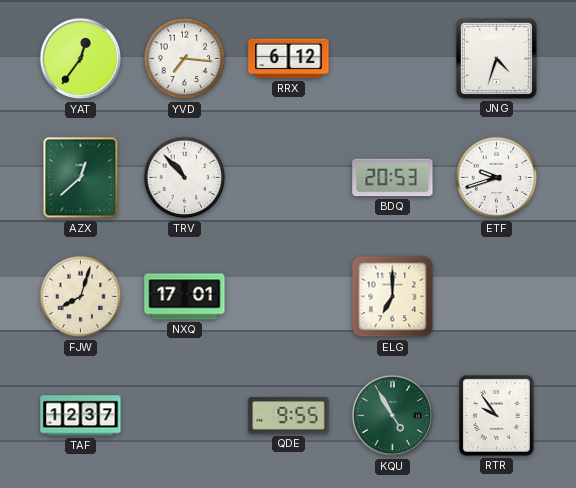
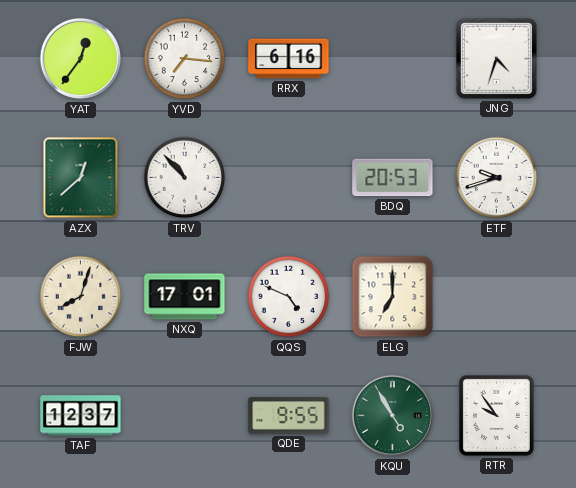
RRX: 6:12 -> 6:16 (289, 59)
QQS: none -> 4:49 (289, 297)
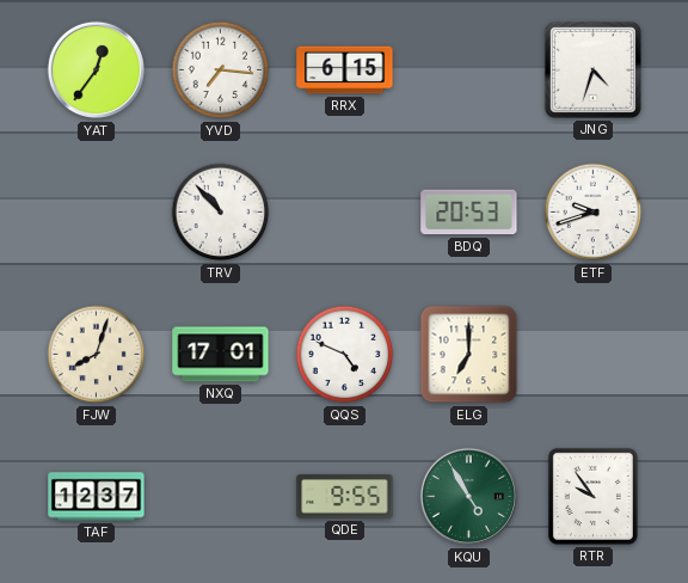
RRX: 6:16 -> 6:15 (345, 70)
AZX: 12:38 -> none (81, 178)
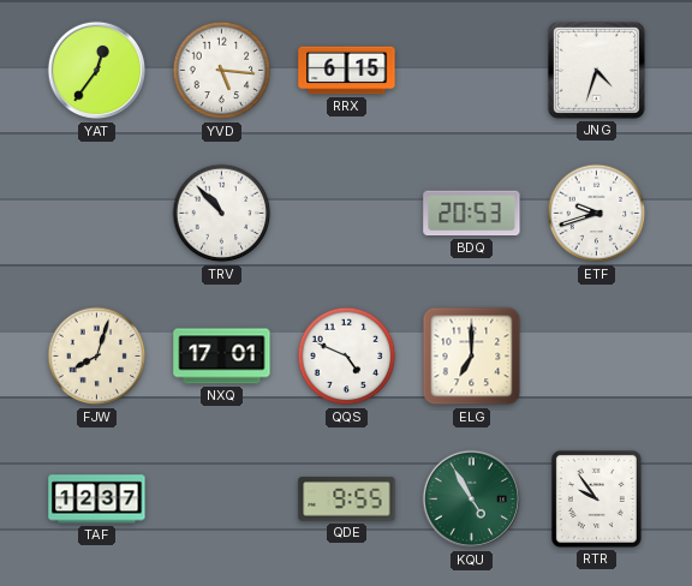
YVD: 7:16 -> 5:16 (222, 71)
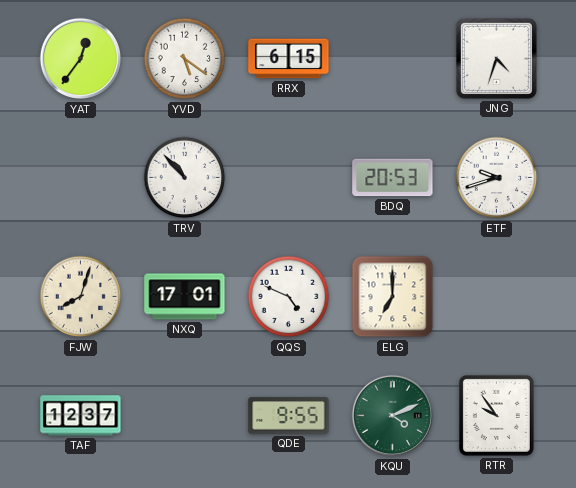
YVD: 5:16 -> 5:21 (185, 59)
KQU: 4:55 -> 4:11 (392, 416)
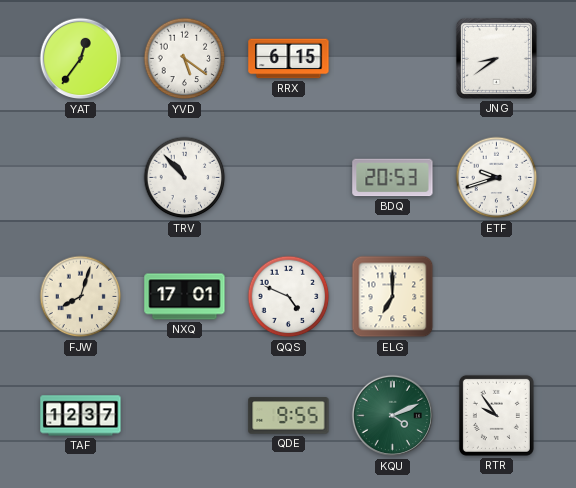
JNG: 4:33 -> 8:39 (496, 58)
